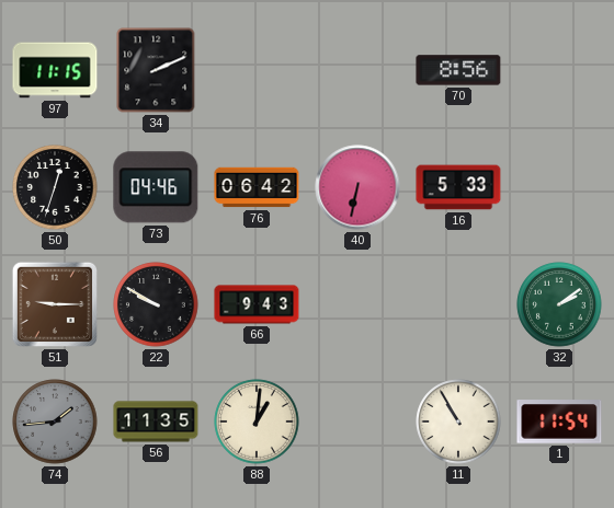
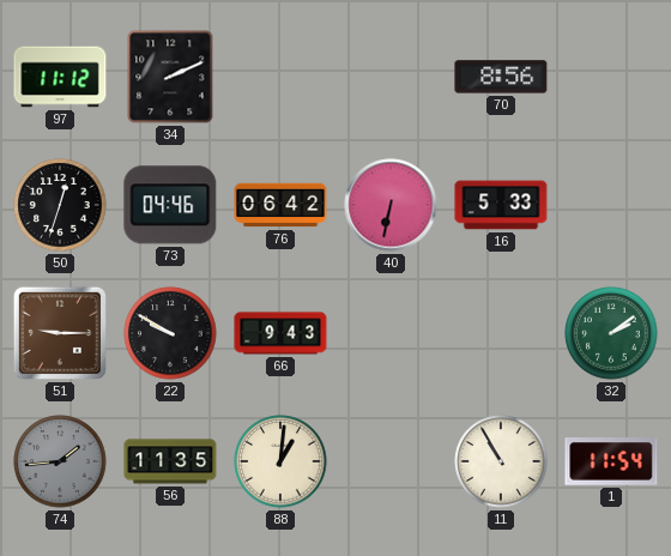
97: 11:15 -> 11:12 (60, 77)
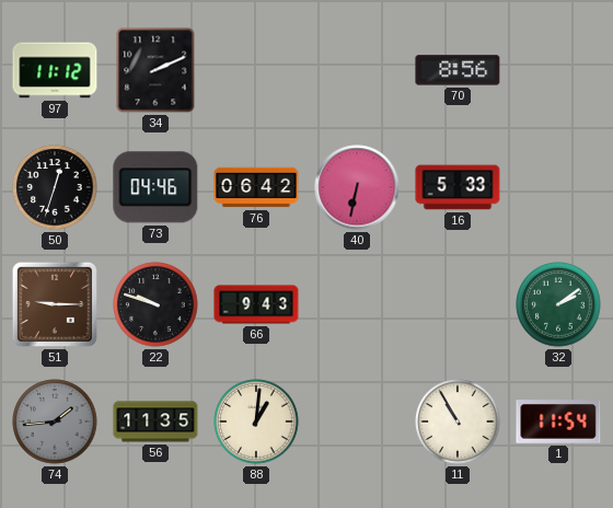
22: 9:50 -> 9:48 (155, 304)
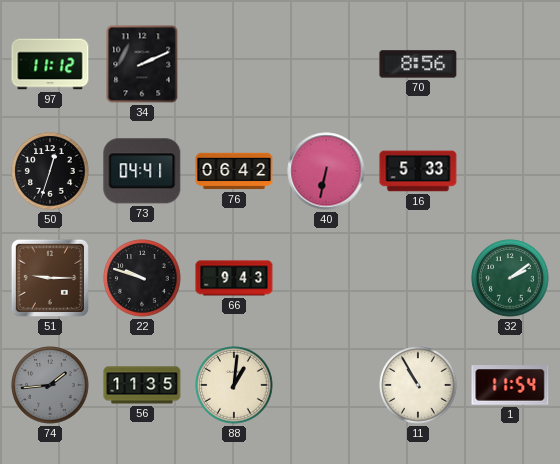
73: 04:46 -> 04:41 (142, 171)
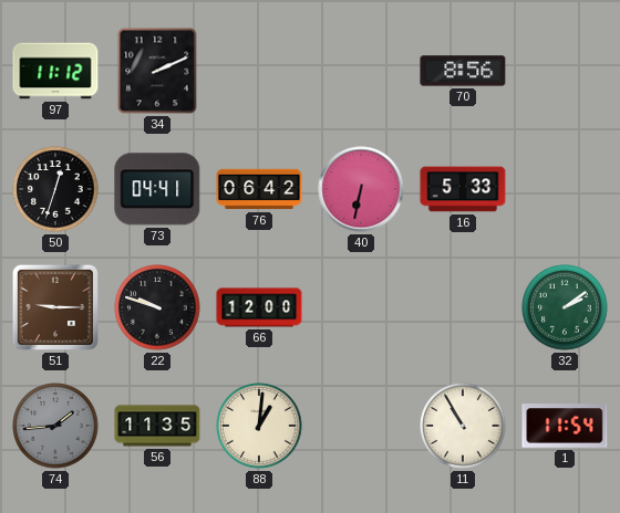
66: 9:43 -> 12:00 (259, 307)
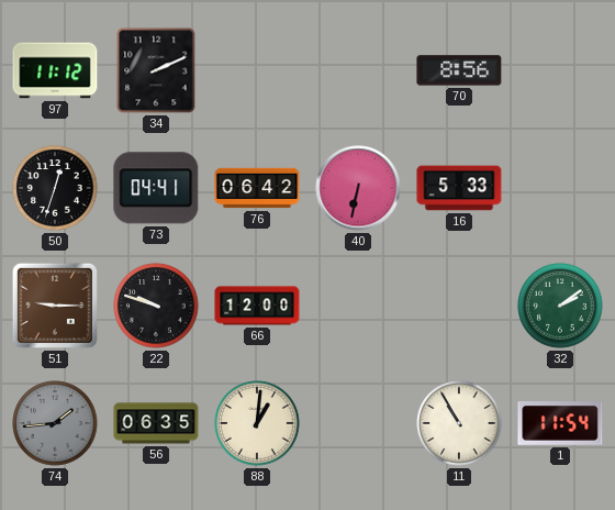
56: 11:35 -> 06:35 (156, 423)
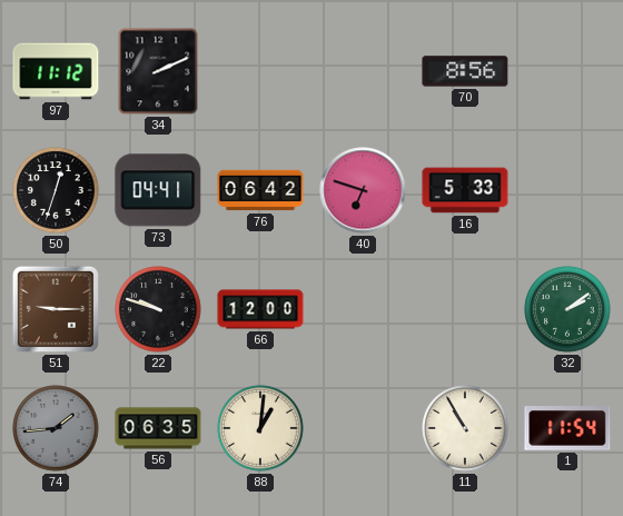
40: 6:32 -> 6:48 (363, 190)
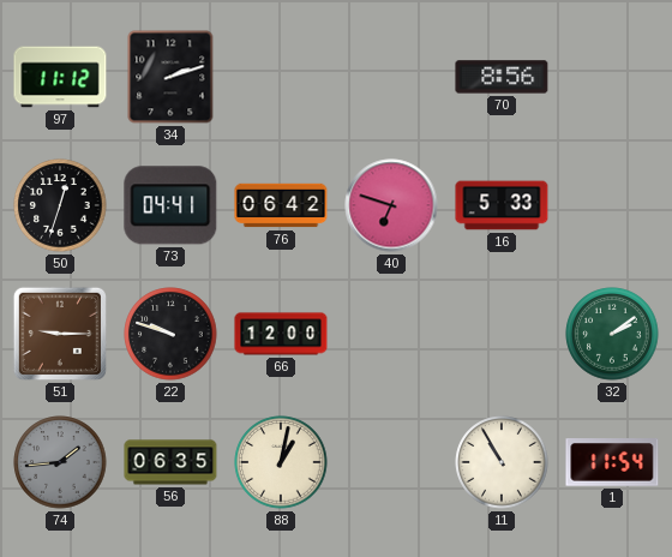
34: 2:11 -> 2:12 (170, 77)
88: 1:01 -> 1:02 (281, 462)
